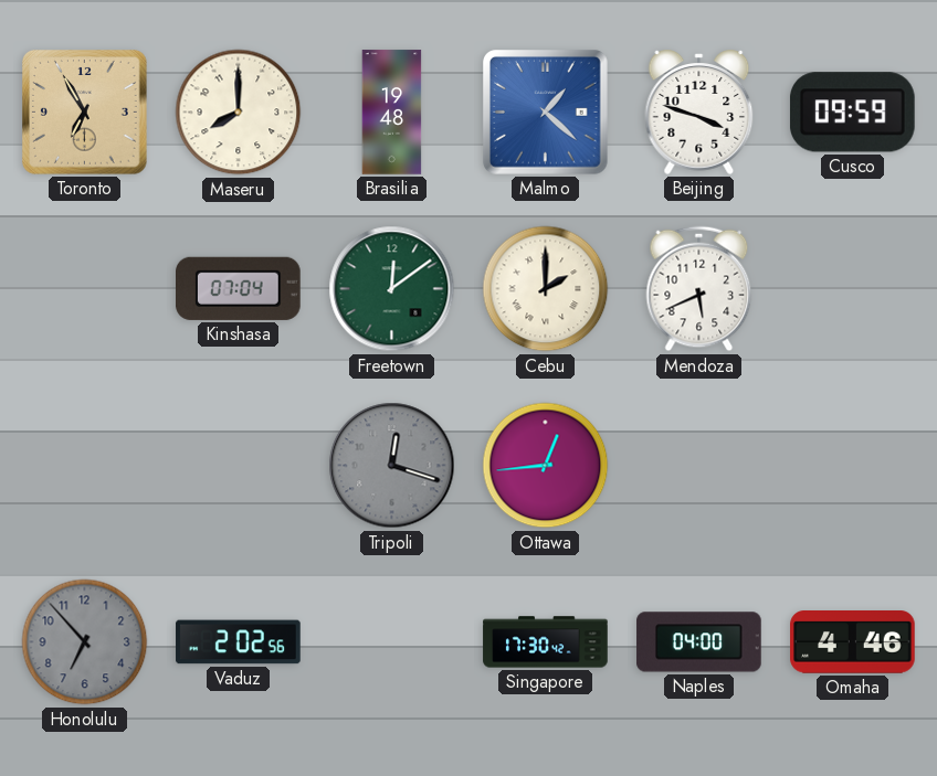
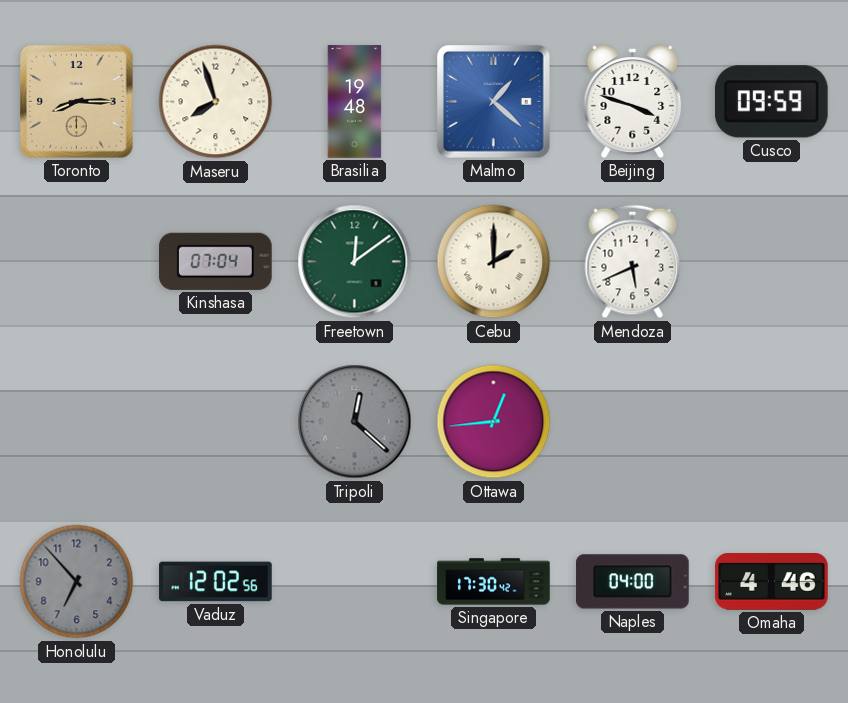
Toronto: 6:55 -> 8:15 (77, 102)
Maseru: 8:00 -> 7:57 (216, 102)
Tripoli: 12:18 -> 12:22 (355, 422)
Vaduz: 2:02 -> 12:02 (216, 582)
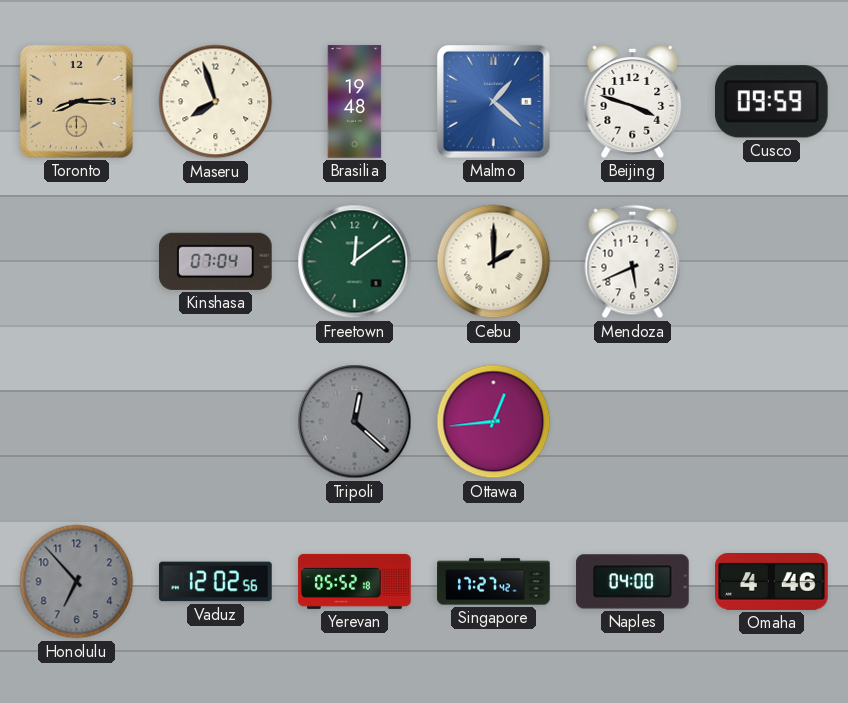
Yerevan: none -> 05:52 (355, 581)
Singapore: 17:30 -> 17:27 (494, 582)
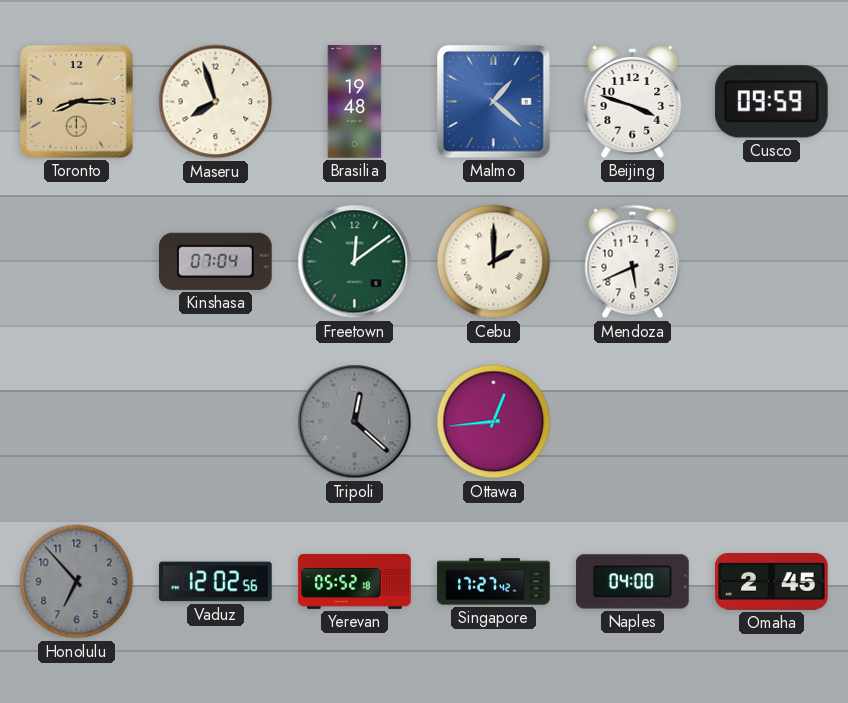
Omaha: 4:46 -> 2:45 (772, 582)
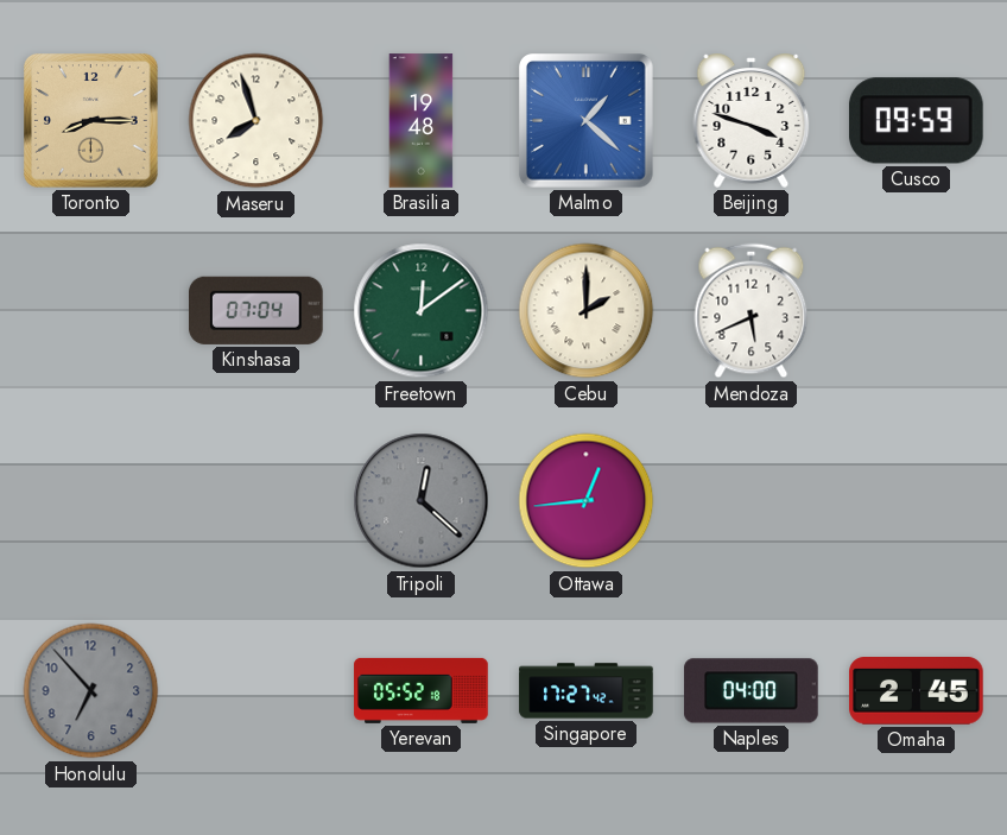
Vaduz: 12:02 -> none (216, 582)
